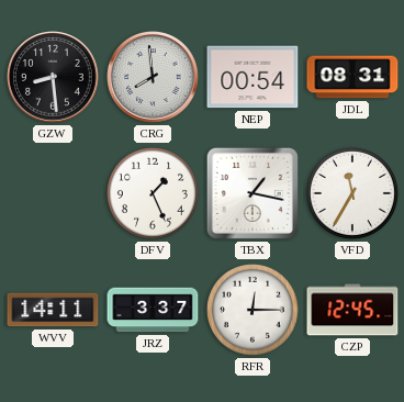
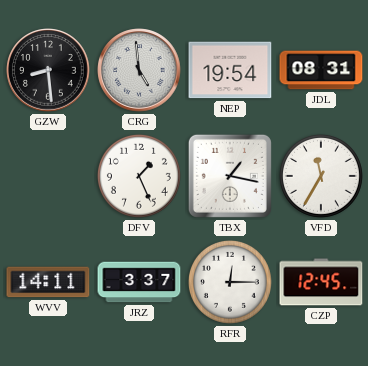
CRG: 7:59 -> 4:59 (139, 70)
NEP: 00:54 -> 19:54 (230, 70)
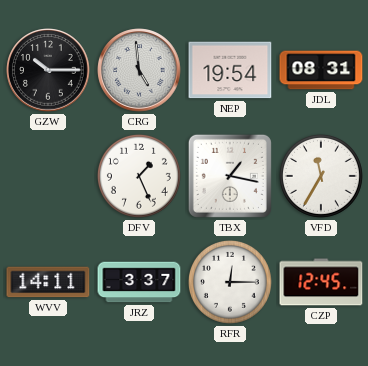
GZW: 8:29 -> 10:15 (48, 70)
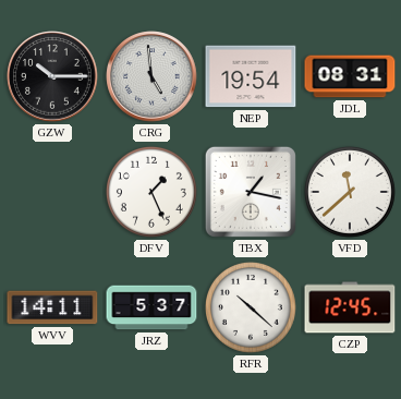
VFD: 11:35 -> 11:38 (350, 192)
JRZ: 3:37 -> 5:37 (151, 307)
RFR: 12:15 -> 10:22 (251, 307)
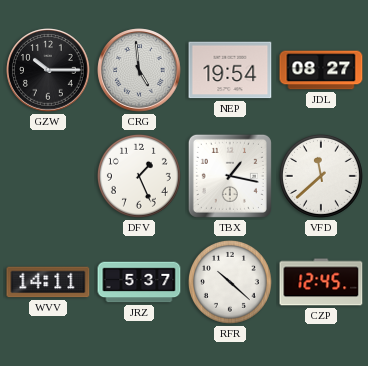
JDL: 08:31 -> 08:27 (321, 70)
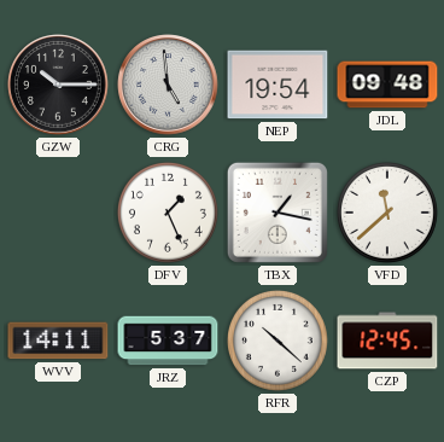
JDL: 08:27 -> 09:48 (387, 85)
